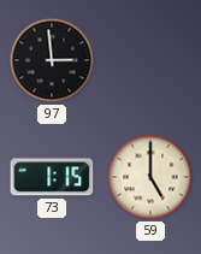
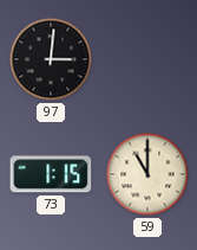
97: 2:59 -> 3:01 (51, 59)
59: 5:00 -> 11:00 (147, 174)
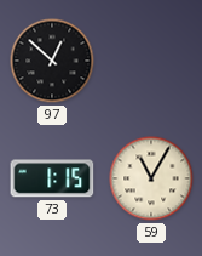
97: 3:01 -> 12:52 (52, 61)
59: 11:00 -> 11:05 (151, 178)
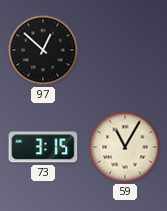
73: 1:15 -> 3:15 (43, 147)
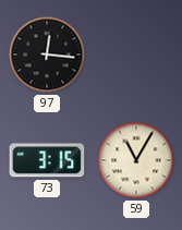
97: 12:52 -> 12:16 (47, 55)
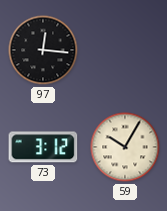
73: 3:15 -> 3:12 (43, 147)
59: 11:05 -> 10:05 (125, 147)
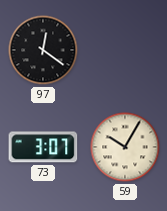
97: 12:16 -> 12:21 (43, 50)
73: 3:12 -> 3:07 (43, 147)
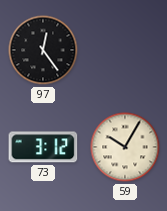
97: 12:21 -> 12:24 (43, 50)
73: 3:07 -> 3:12 (43, 147)
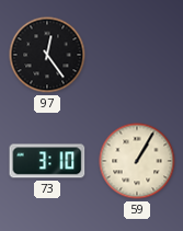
73: 3:12 -> 3:10 (47, 161)
59: 10:05 -> 1:05 (137, 161)
